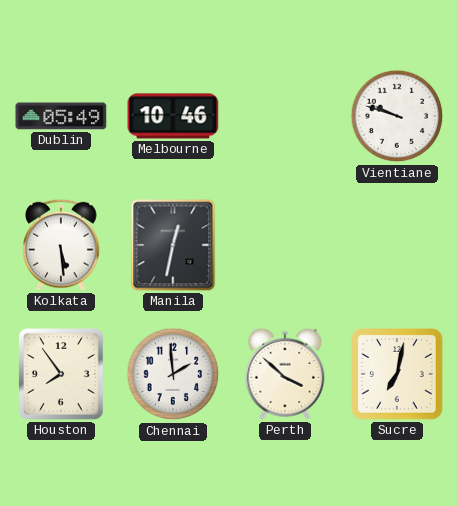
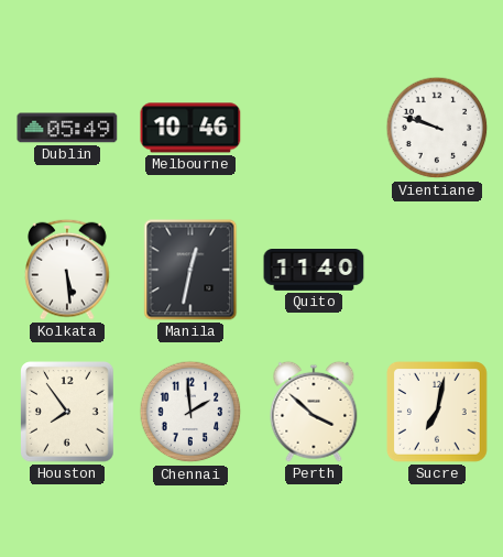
Quito: none -> 11:40 (314, 271)
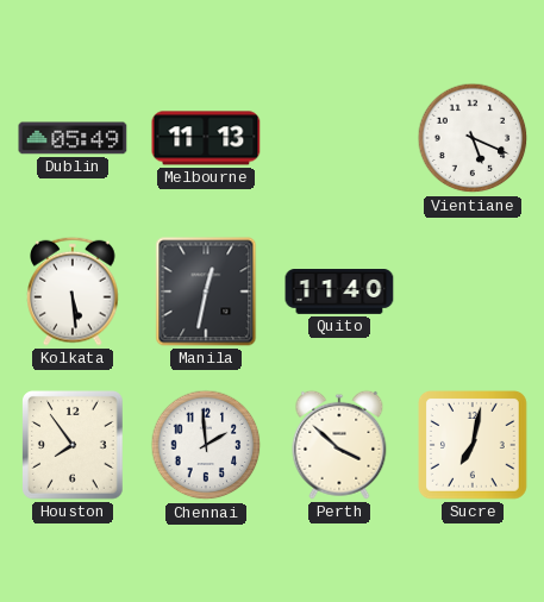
Melbourne: 10:46 -> 11:13 (206, 138)
Vientiane: 9:48 -> 5:19 (473, 138)
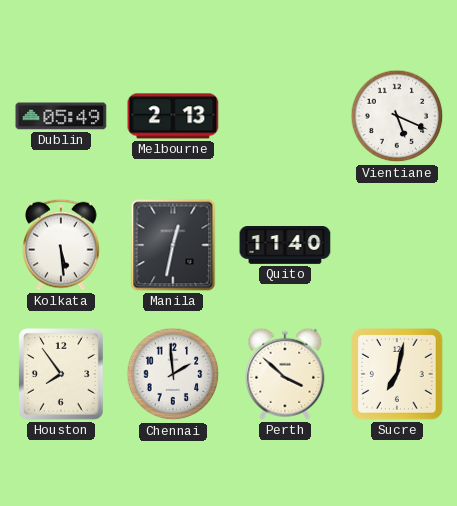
Melbourne: 11:13 -> 2:13 (173, 116)
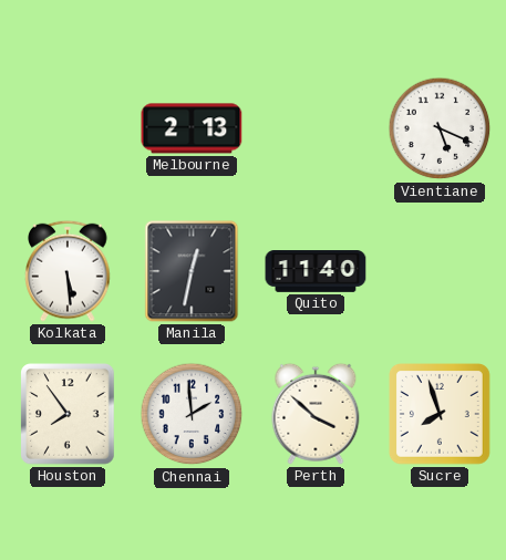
Dublin: 05:49 -> none (61, 116)
Sucre: 7:02 -> 7:57 (441, 415)
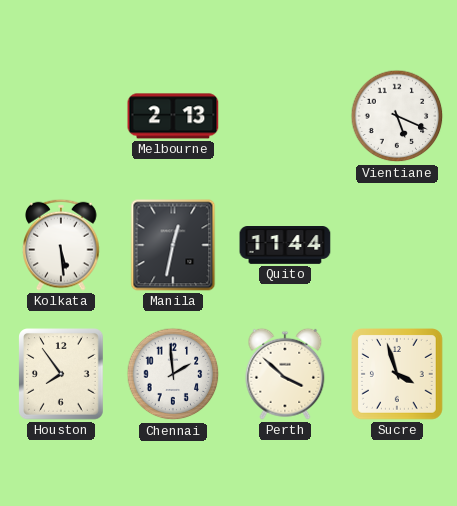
Quito: 11:40 -> 11:44 (285, 246)
Sucre: 7:57 -> 3:57 (398, 375)
